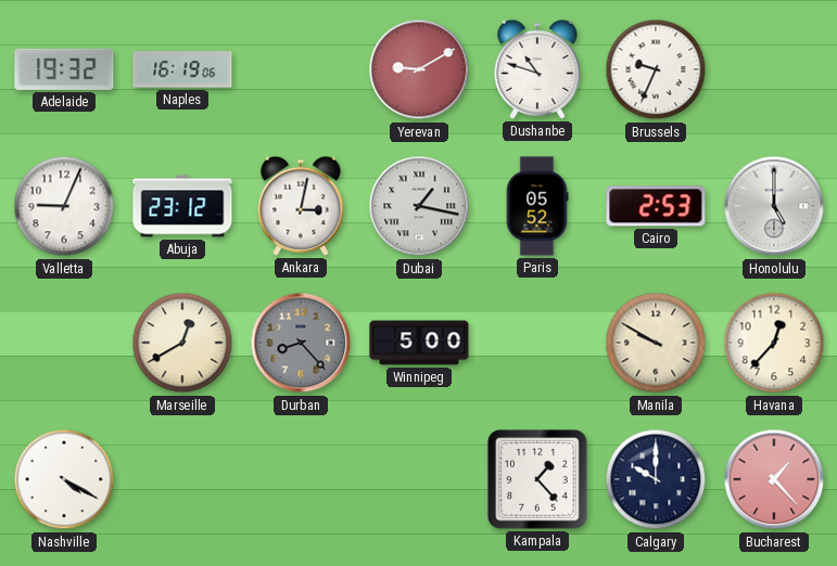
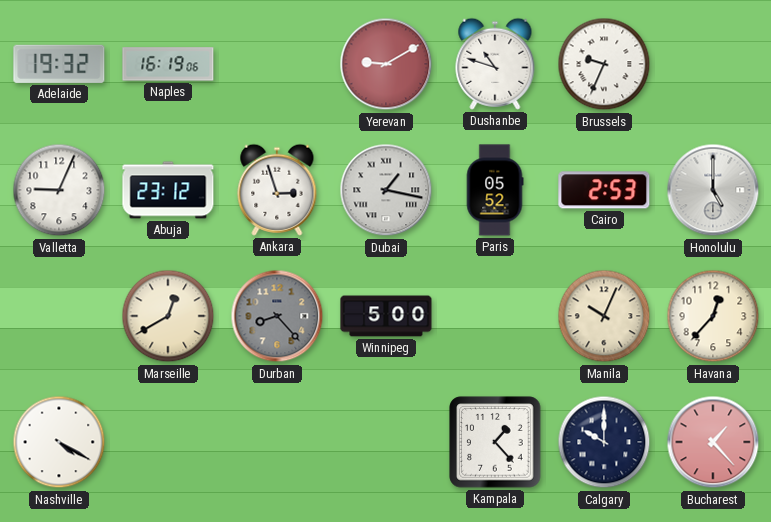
Ankara: 3:02 -> 2:57 (277, 190)
Manila: 9:50 -> 10:04 (604, 316)
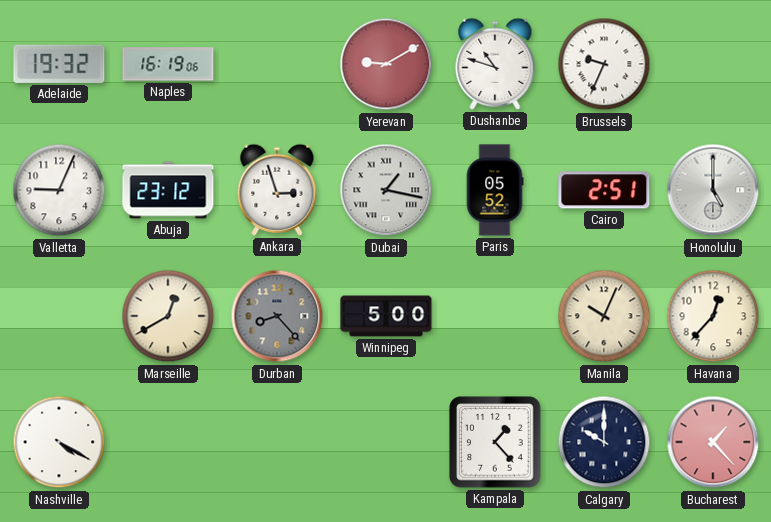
Cairo: 2:53 -> 2:51 (604, 190)
